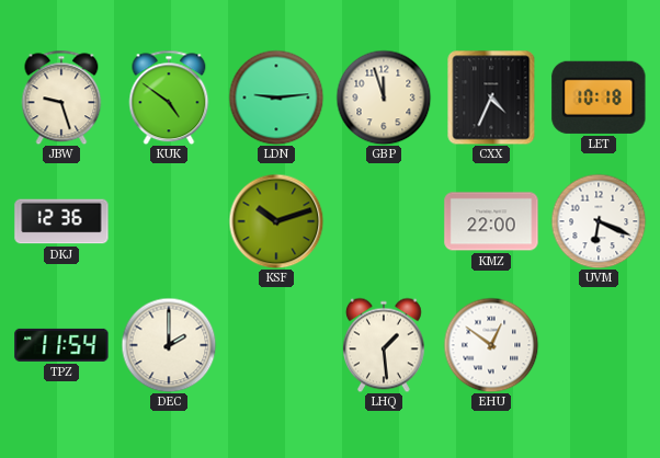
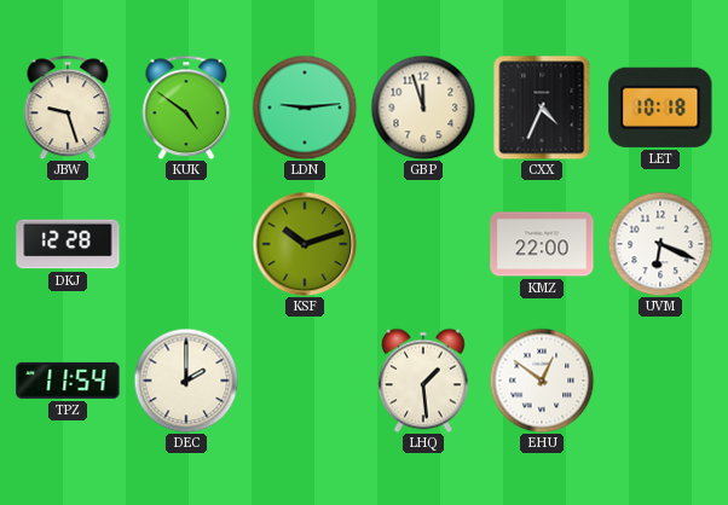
DKJ: 12:36 -> 12:28 (68, 244)
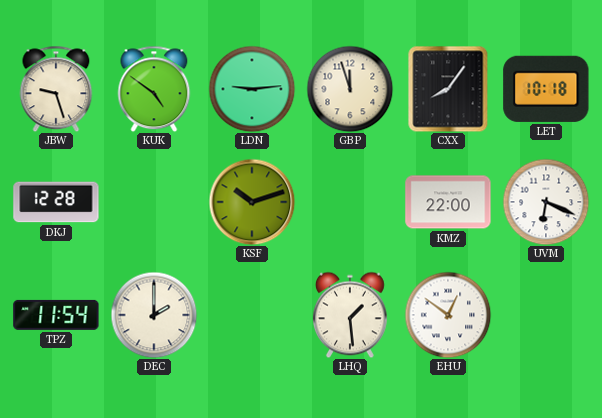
CXX: 4:34 -> 8:06 (448, 89)
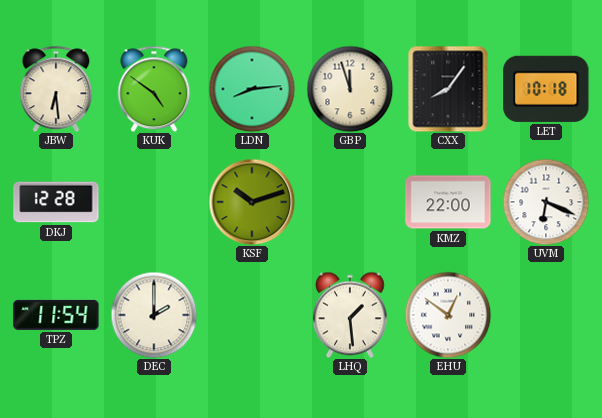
JBW: 9:27 -> 6:29 (56, 89)
LDN: 9:14 -> 8:14 (252, 89)
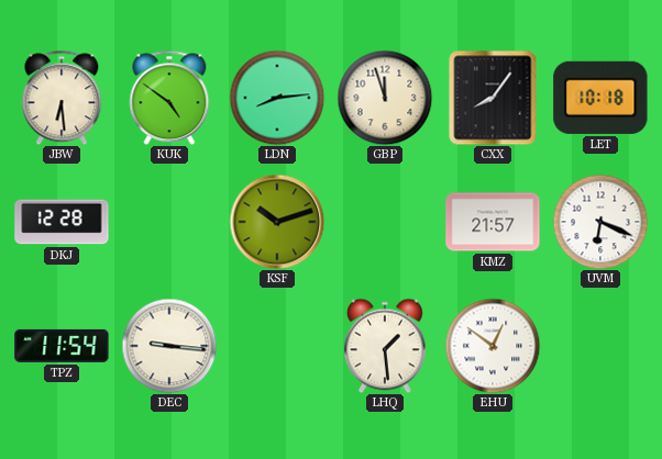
KMZ: 22:00 -> 21:57 (493, 222)
DEC: 2:00 -> 9:16 (169, 346)
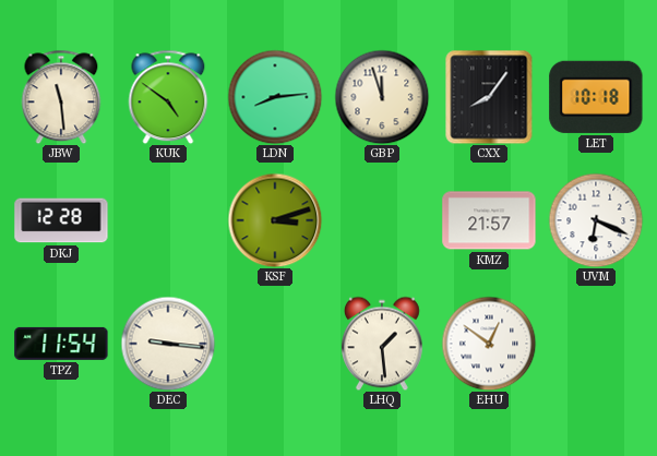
JBW: 6:29 -> 11:29 (61, 97)
KSF: 10:12 -> 3:12 (275, 220)
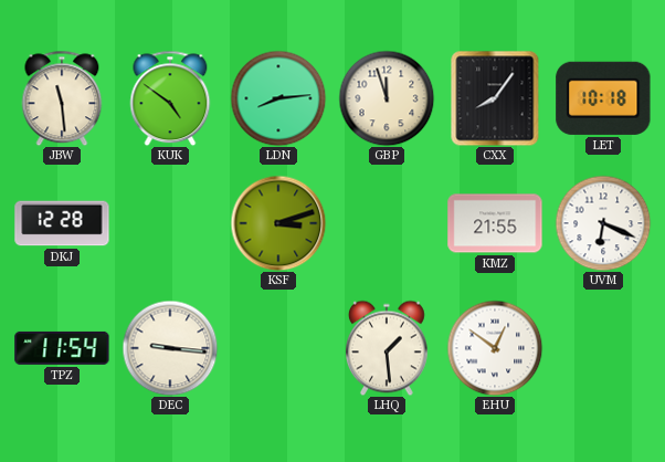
KMZ: 21:57 -> 21:55 (495, 223)
